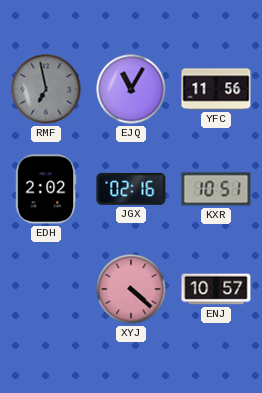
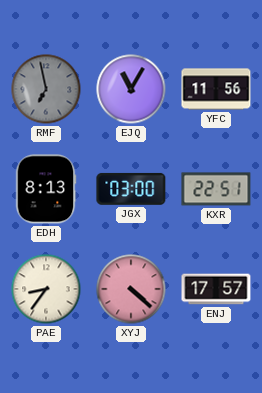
EDH: 2:02 -> 8:13 (46, 189)
JGX: 02:16 -> 03:00 (131, 189)
KXR: 10:51 -> 22:51 (216, 189)
PAE: none -> 8:36 (46, 289)
ENJ: 10:57 -> 17:57 (216, 289)
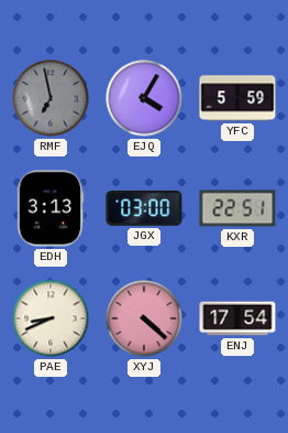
EJQ: 11:05 -> 4:05 (144, 98)
YFC: 11:56 -> 5:59 (237, 98)
EDH: 8:13 -> 3:13 (51, 208)
PAE: 8:36 -> 8:41 (51, 318)
ENJ: 17:57 -> 17:54 (237, 318)
